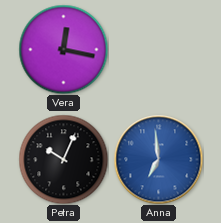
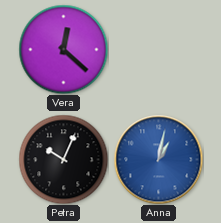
Vera: 12:17 -> 12:22 (63, 49)
Anna: 6:59 -> 1:02 (158, 159)
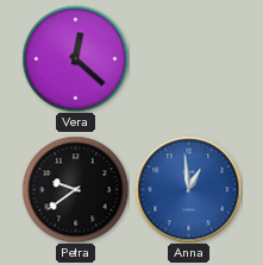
Petra: 10:04 -> 9:39 (75, 189)
Anna: 1:02 -> 12:59 (188, 189)
